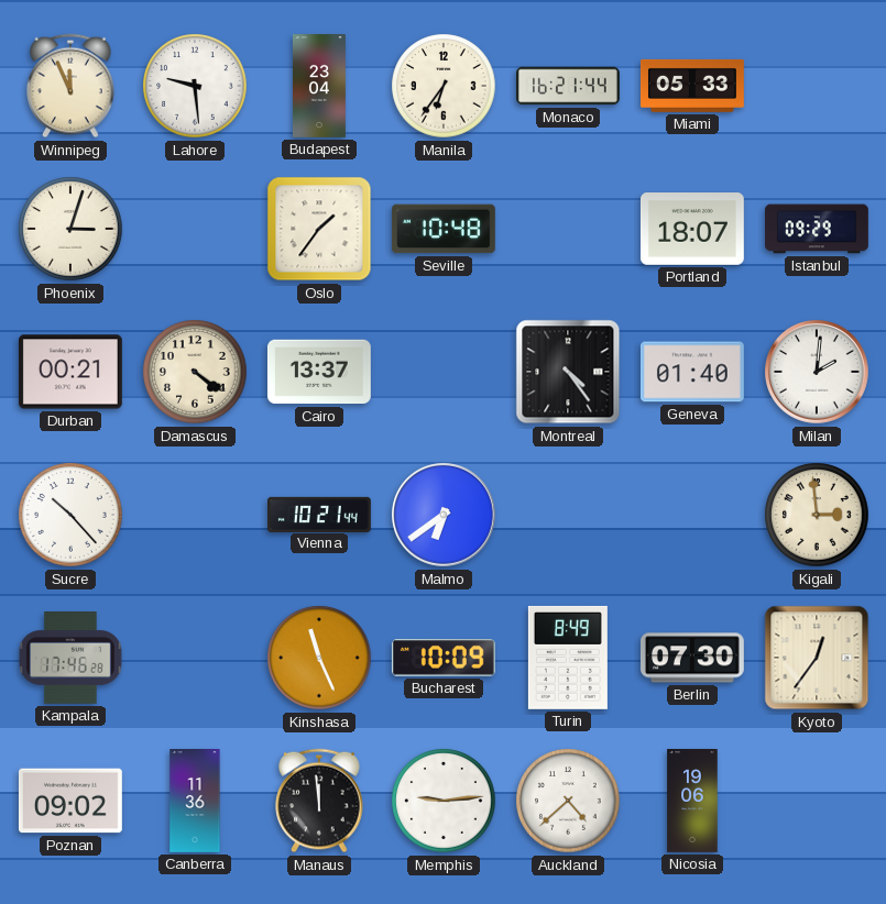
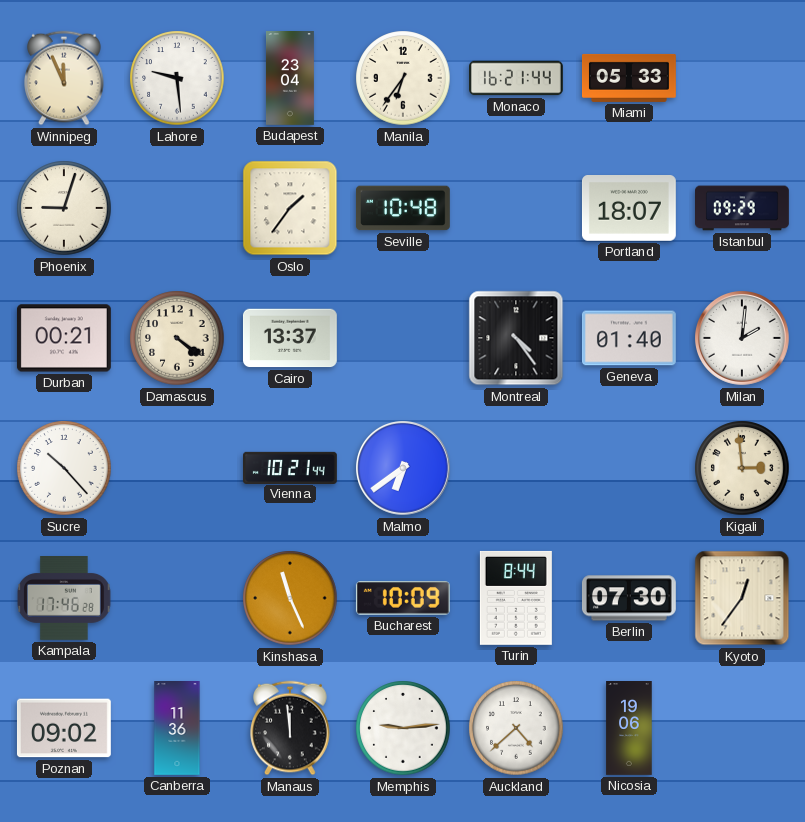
Phoenix: 3:03 -> 9:03 (64, 208)
Turin: 8:49 -> 8:44 (516, 598)
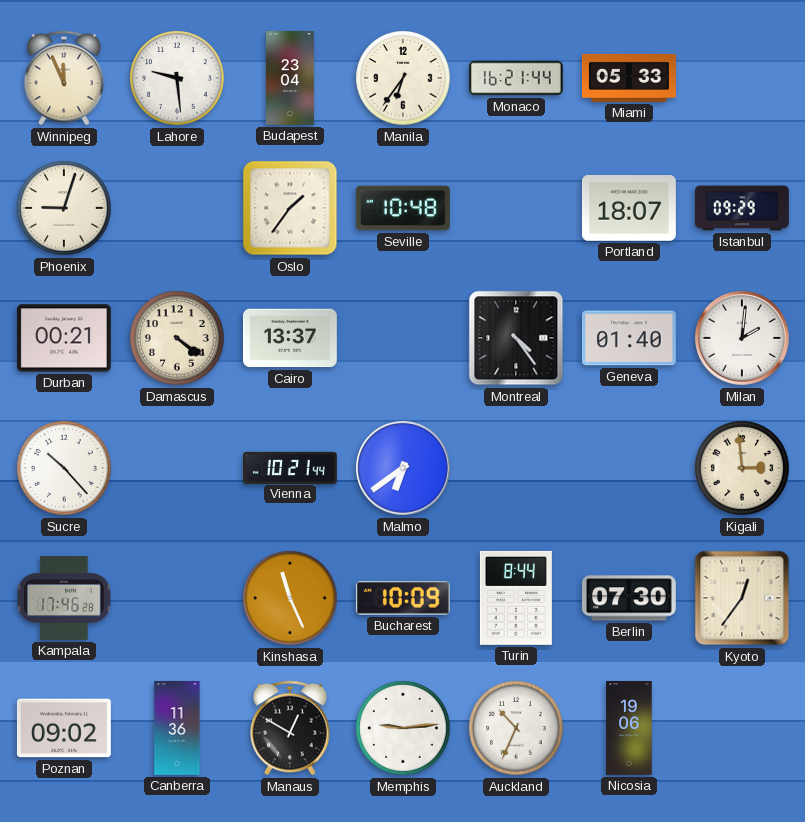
Manaus: 11:59 -> 12:50 (290, 728)
Auckland: 4:38 -> 10:34 (516, 728)
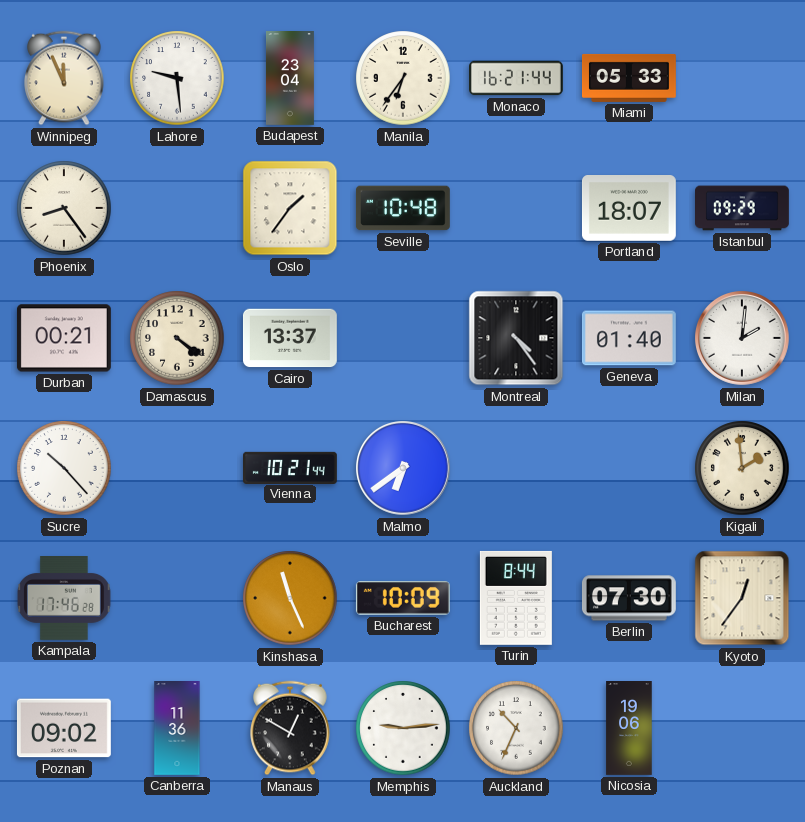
Phoenix: 9:03 -> 8:24 (64, 208)
Kigali: 2:59 -> 1:59 (742, 468)
